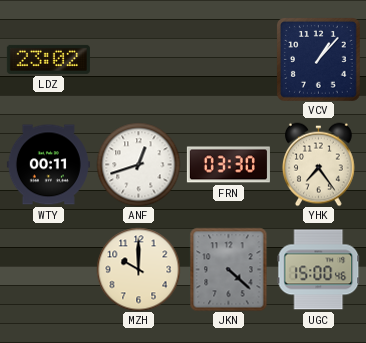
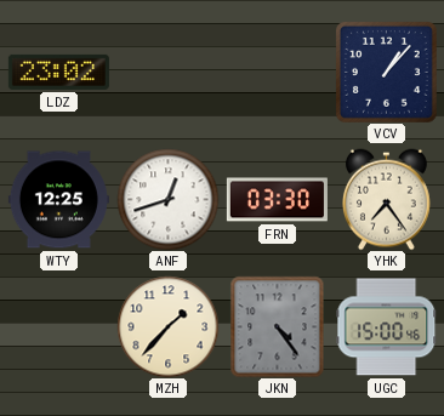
WTY: 00:11 -> 12:25 (58, 200)
MZH: 10:00 -> 1:37 (167, 326)
JKN: 4:22 -> 4:24 (278, 326)
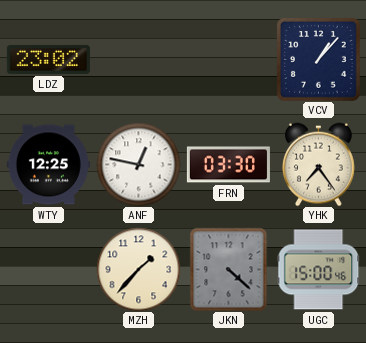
ANF: 12:42 -> 12:47 (138, 164)
JKN: 4:24 -> 4:22 (229, 269)
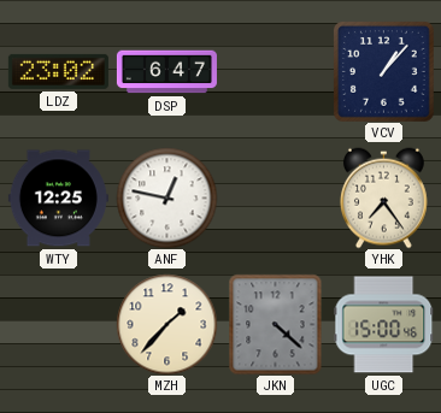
DSP: none -> 6:47 (166, 72)
FRN: 03:30 -> none (228, 165)
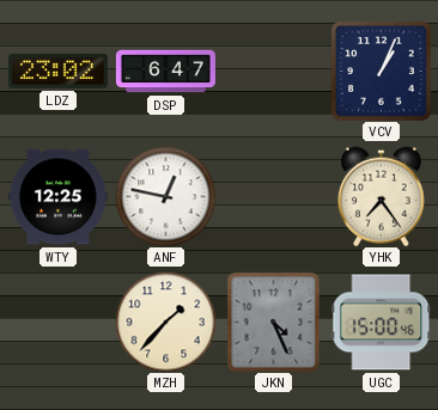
VCV: 1:07 -> 1:04 (382, 72)
JKN: 4:22 -> 4:26 (274, 322)
